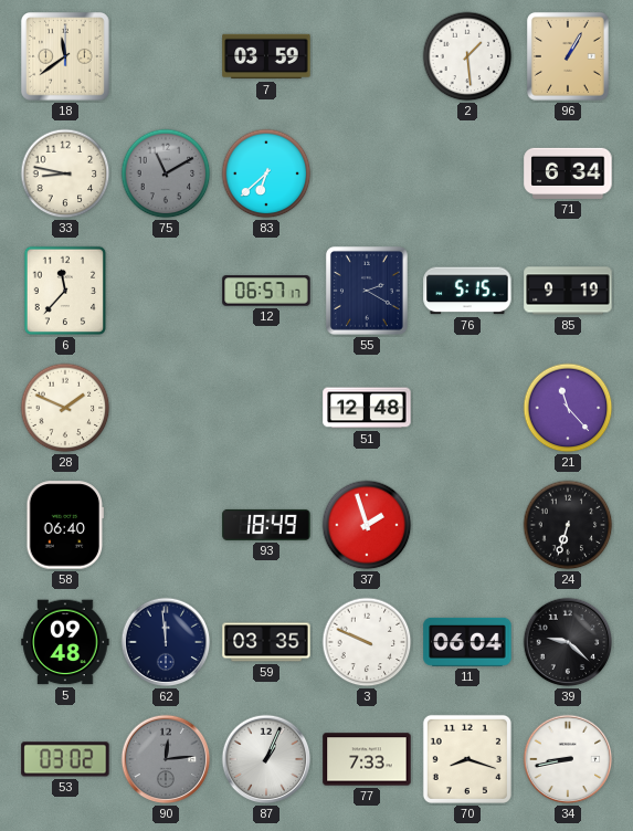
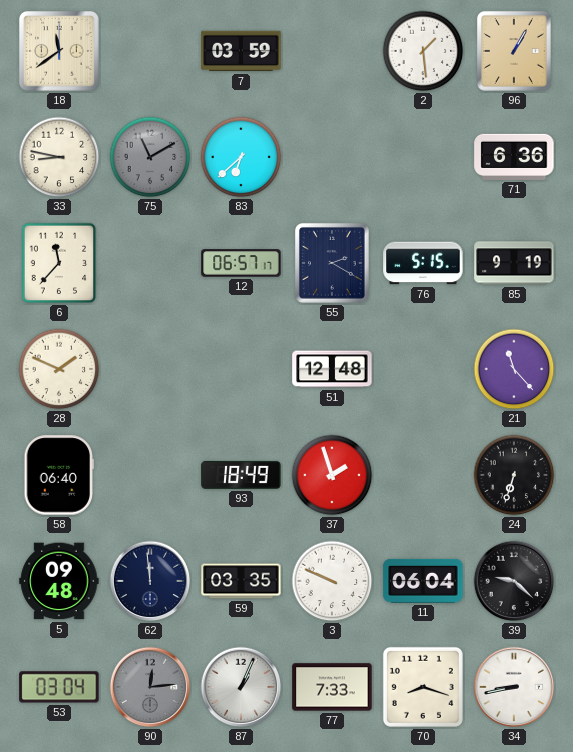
71: 6:34 -> 6:36 (514, 157)
53: 03:02 -> 03:04 (59, 687)
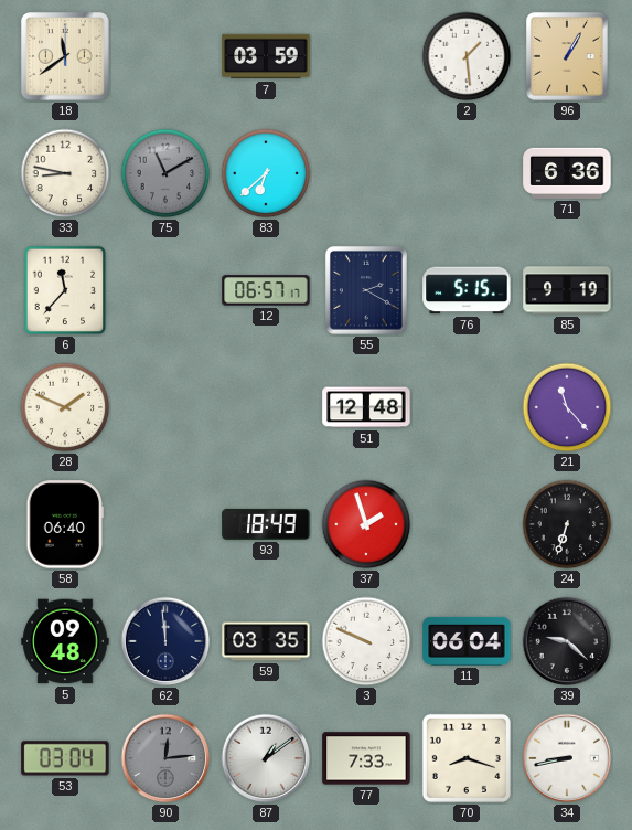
87: 1:04 -> 1:09 (266, 758)
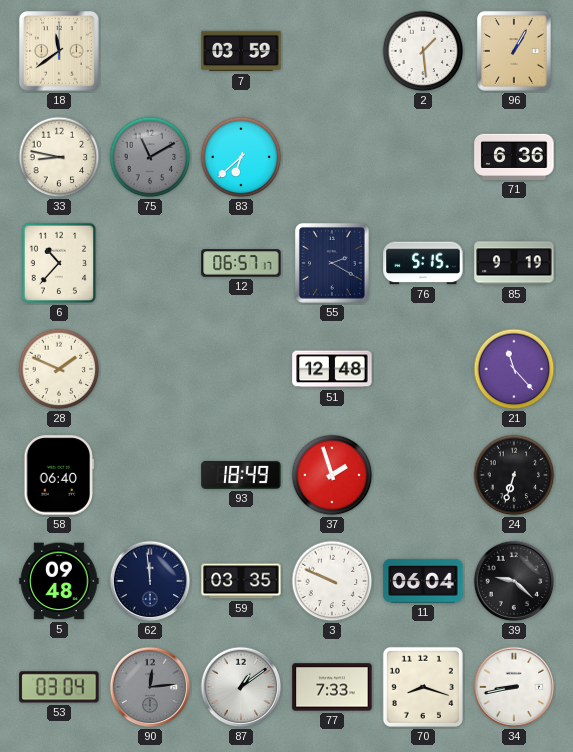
6: 11:37 -> 10:37 (59, 263)
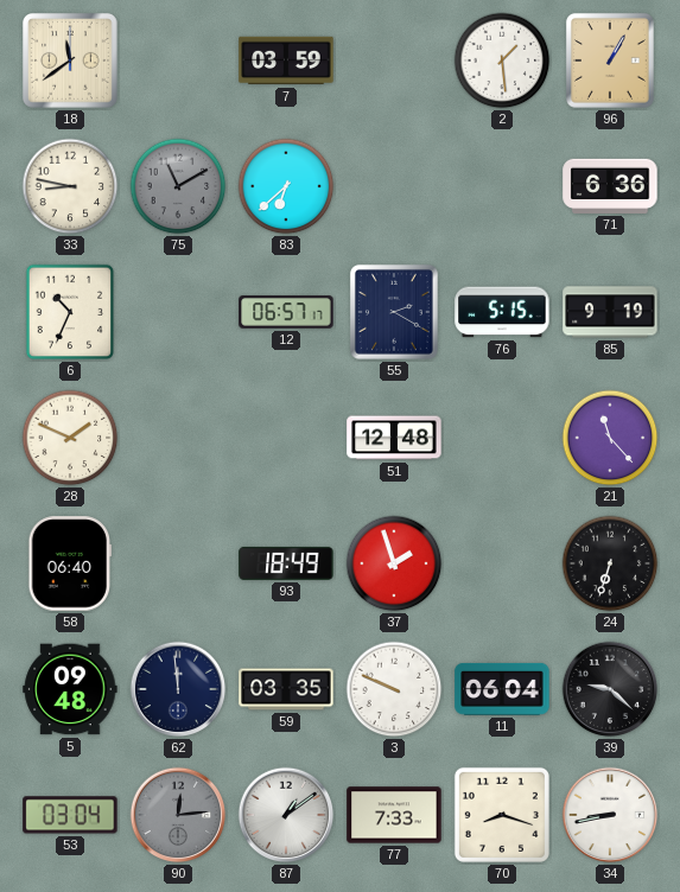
6: 10:37 -> 10:34 (70, 312)
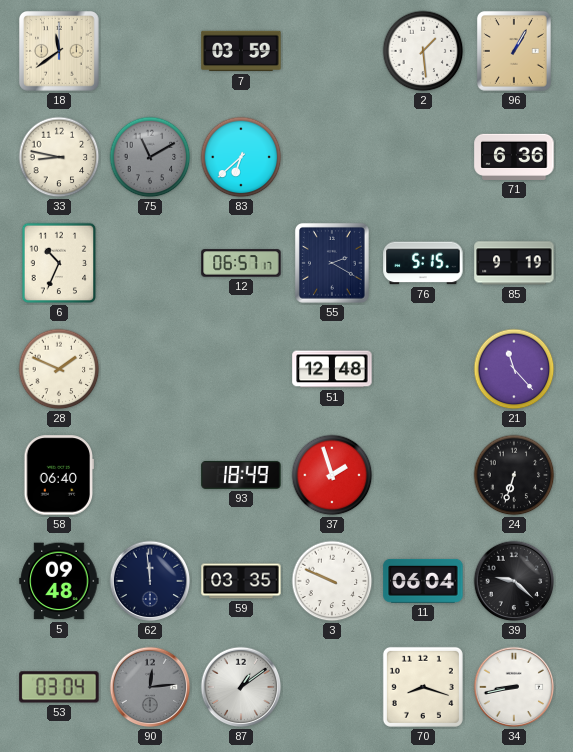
77: 7:33 -> none (394, 815)
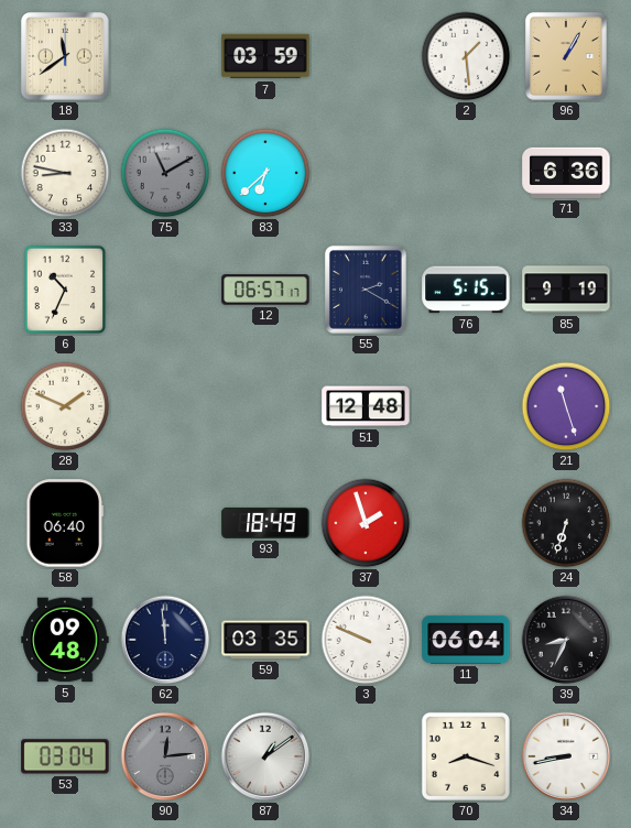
21: 11:23 -> 11:27 (566, 406)
39: 9:22 -> 8:34 (566, 640)
